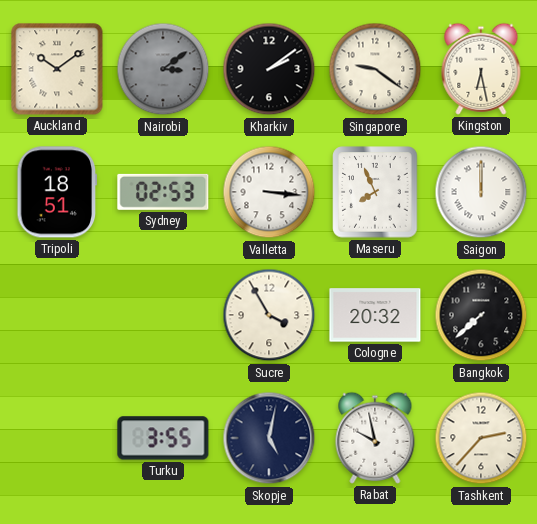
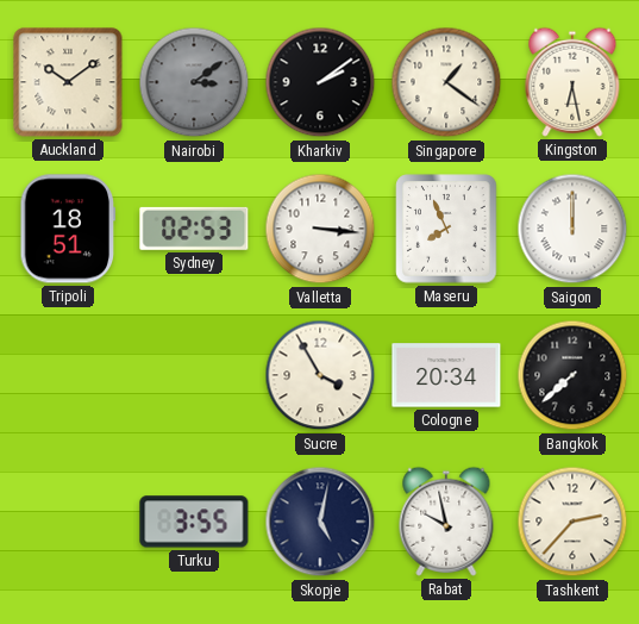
Singapore: 9:21 -> 1:21 (446, 82)
Cologne: 20:32 -> 20:34 (446, 375)
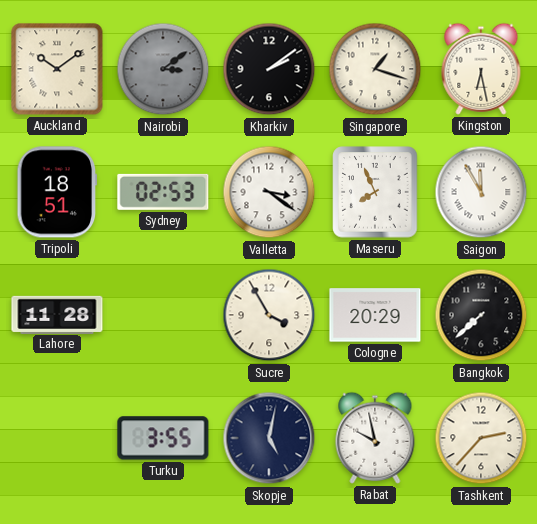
Singapore: 1:21 -> 1:18 (375, 69)
Valletta: 3:16 -> 3:21 (269, 192)
Saigon: 12:00 -> 11:55 (481, 192)
Lahore: none -> 11:28 (57, 314)
Cologne: 20:34 -> 20:29 (375, 315)
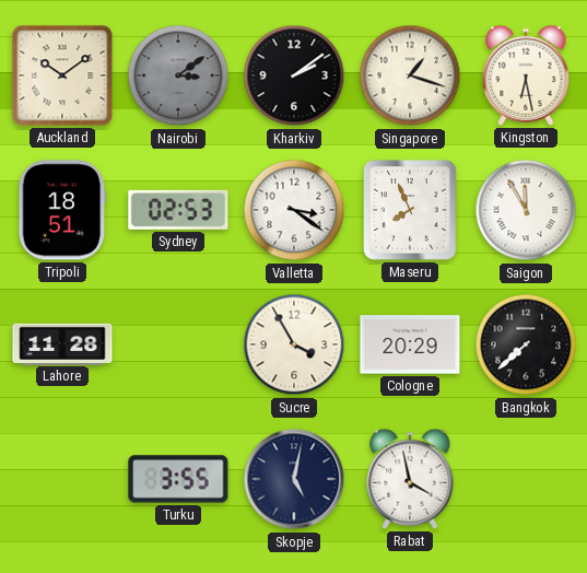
Rabat: 9:58 -> 3:58 (410, 479)
Tashkent: 2:37 -> none (481, 438)
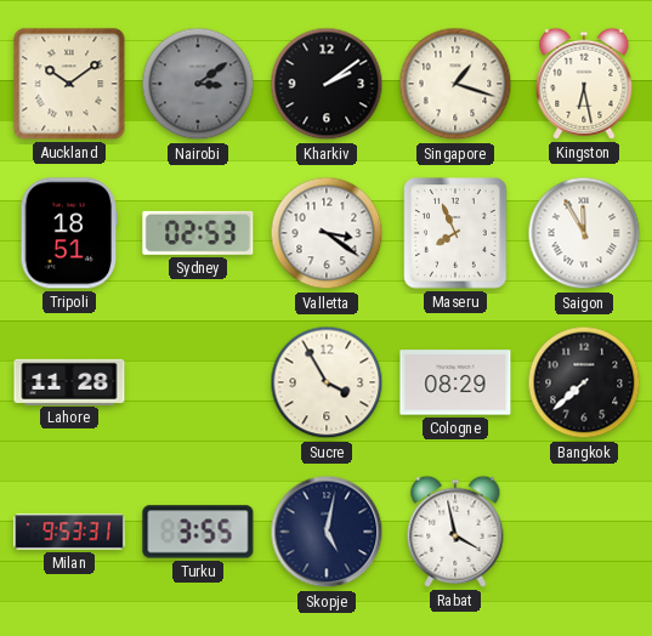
Cologne: 20:29 -> 08:29 (455, 382)
Milan: none -> 9:53 (69, 532)
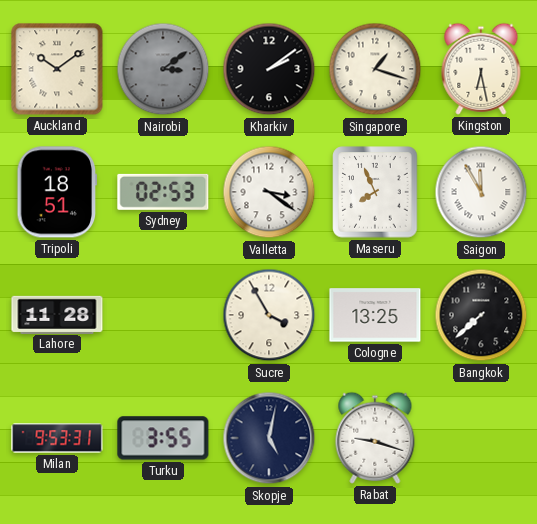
Cologne: 08:29 -> 13:25 (375, 315)
Rabat: 3:58 -> 9:18 (375, 438)
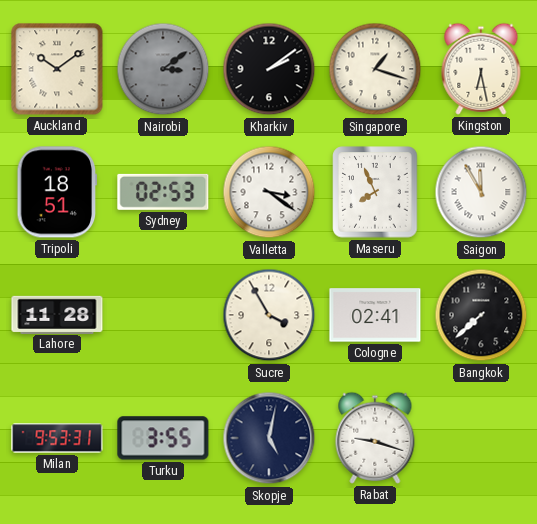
Cologne: 13:25 -> 02:41 (375, 315)
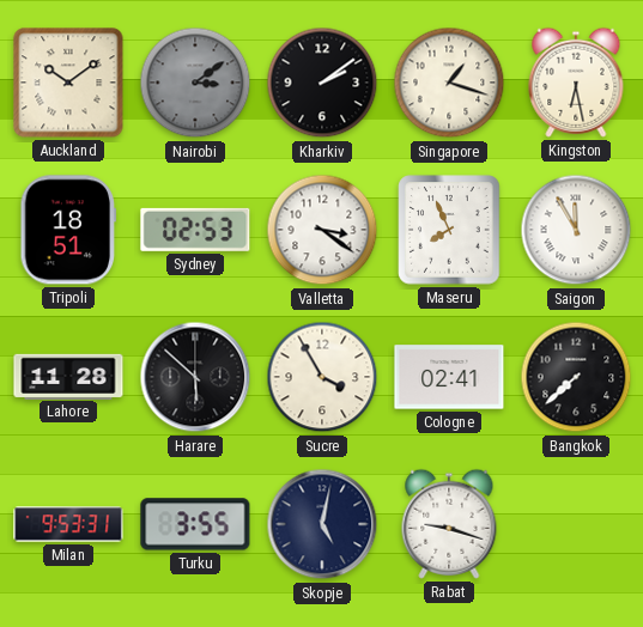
Harare: none -> 5:52 (195, 377)
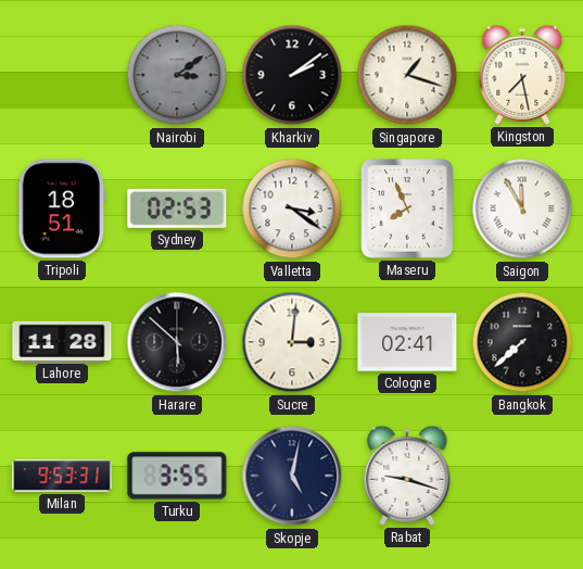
Auckland: 10:09 -> none (68, 83)
Kingston: 6:28 -> 7:28 (522, 75)
Sucre: 3:55 -> 3:01 (292, 342)
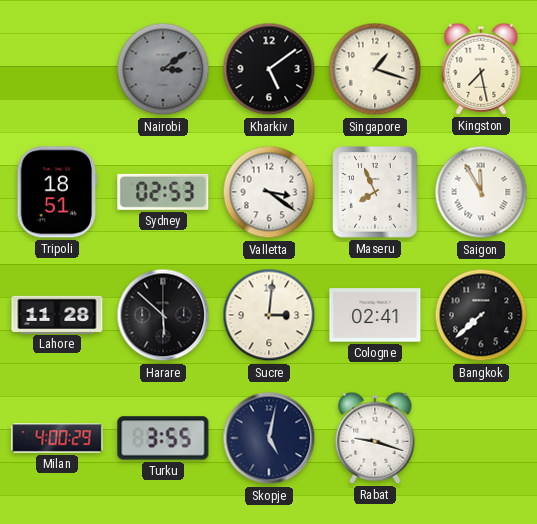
Kharkiv: 2:09 -> 5:09 (269, 69)
Milan: 9:53 -> 4:00 (57, 438)
